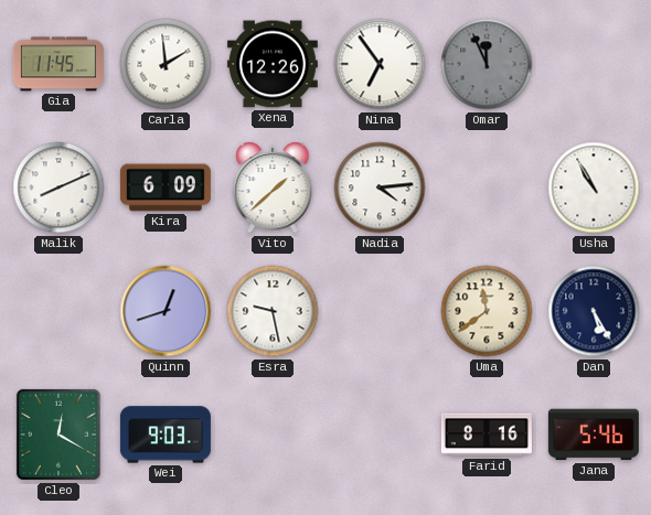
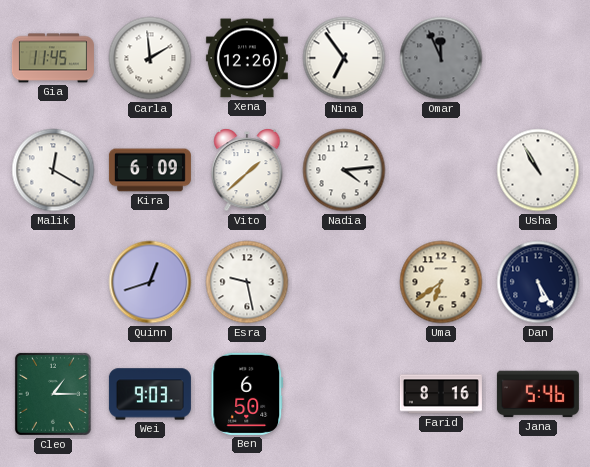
Malik: 8:11 -> 12:20 (53, 170)
Uma: 11:39 -> 6:39 (441, 282)
Cleo: 12:20 -> 1:15 (53, 394)
Ben: none -> 6:50 (247, 394)
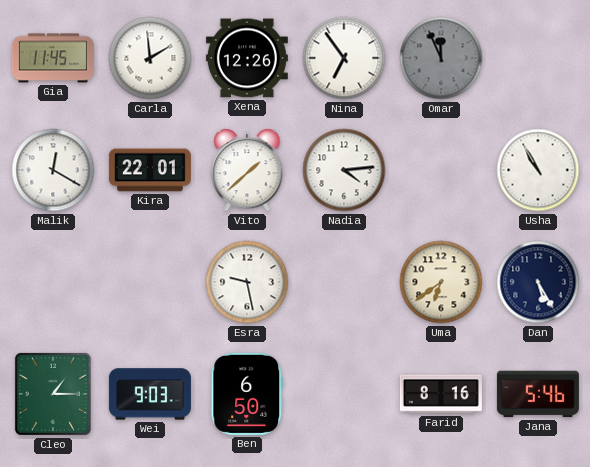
Kira: 6:09 -> 22:01 (150, 170)
Quinn: 12:42 -> none (150, 282)
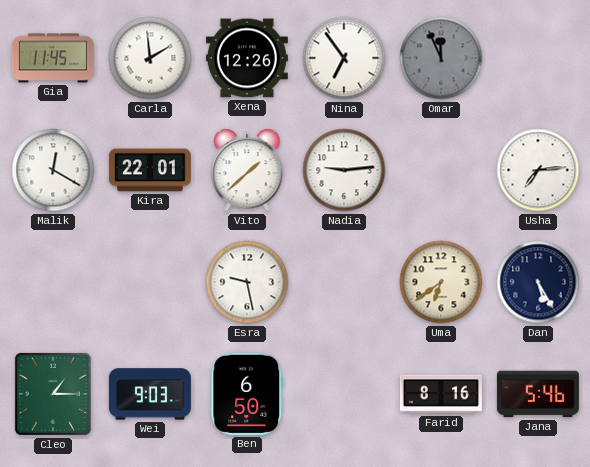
Nadia: 4:14 -> 9:14 (344, 170)
Usha: 10:55 -> 7:14 (538, 170)
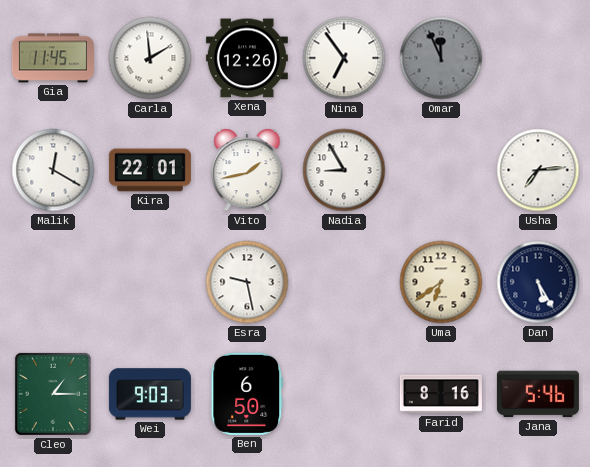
Vito: 1:38 -> 1:43 (247, 171)
Nadia: 9:14 -> 8:55 (344, 170)
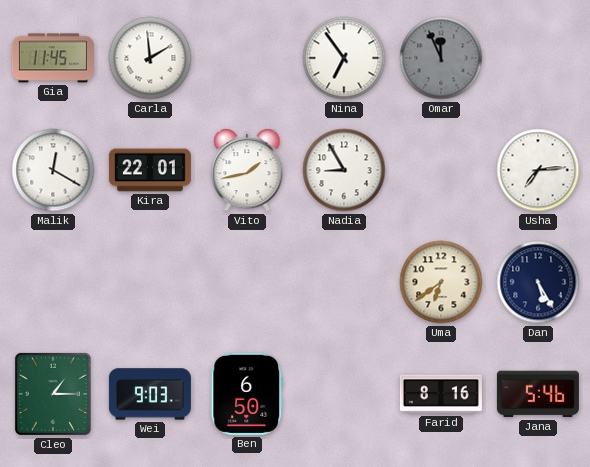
Xena: 12:26 -> none (247, 58)
Esra: 9:28 -> none (247, 282)
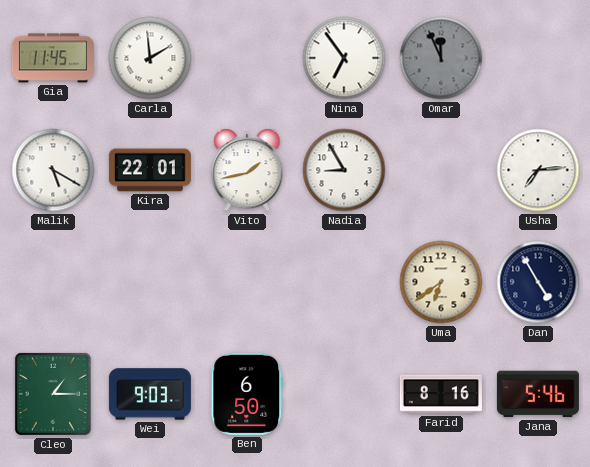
Malik: 12:20 -> 5:20 (53, 170)
Dan: 5:25 -> 4:55 (538, 282)
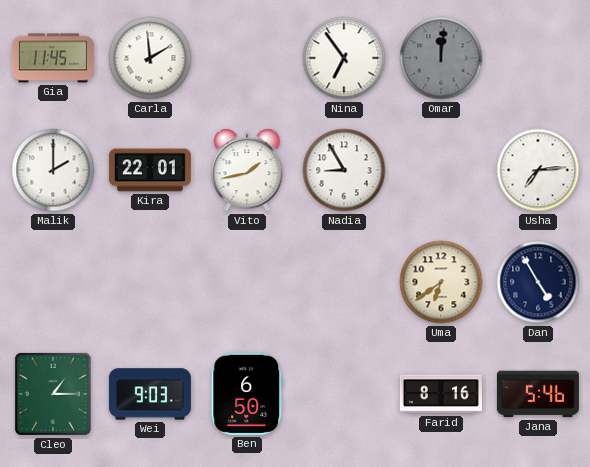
Omar: 11:56 -> 12:01 (441, 58)
Malik: 5:20 -> 2:00 (53, 170)
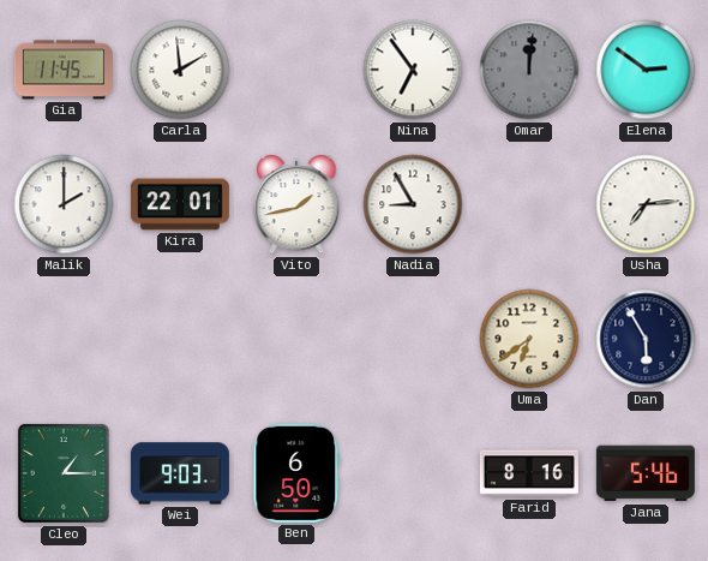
Elena: none -> 2:51 (646, 70)
Dan: 4:55 -> 5:55 (646, 339)
